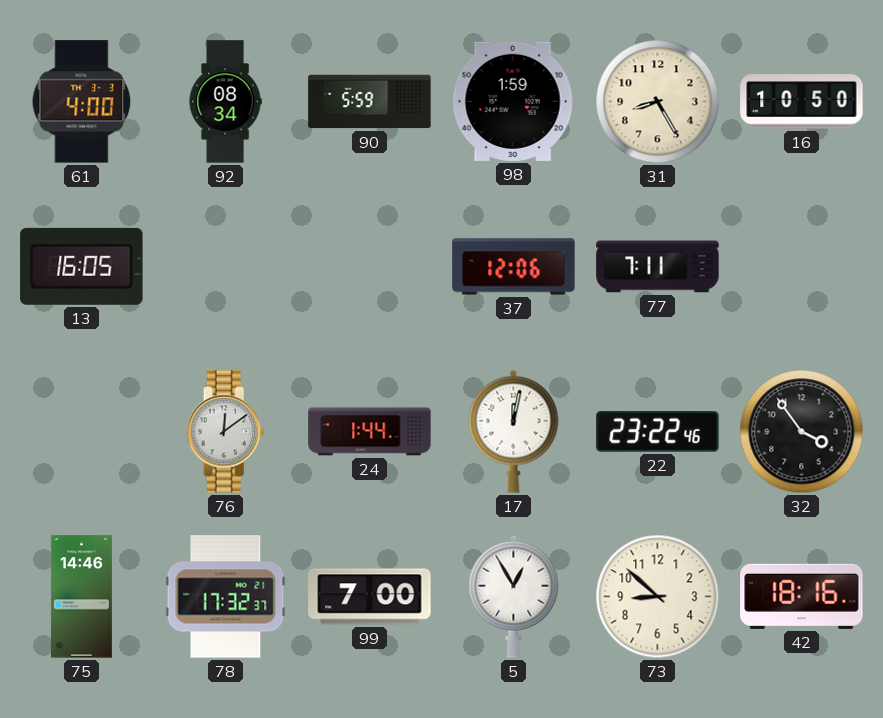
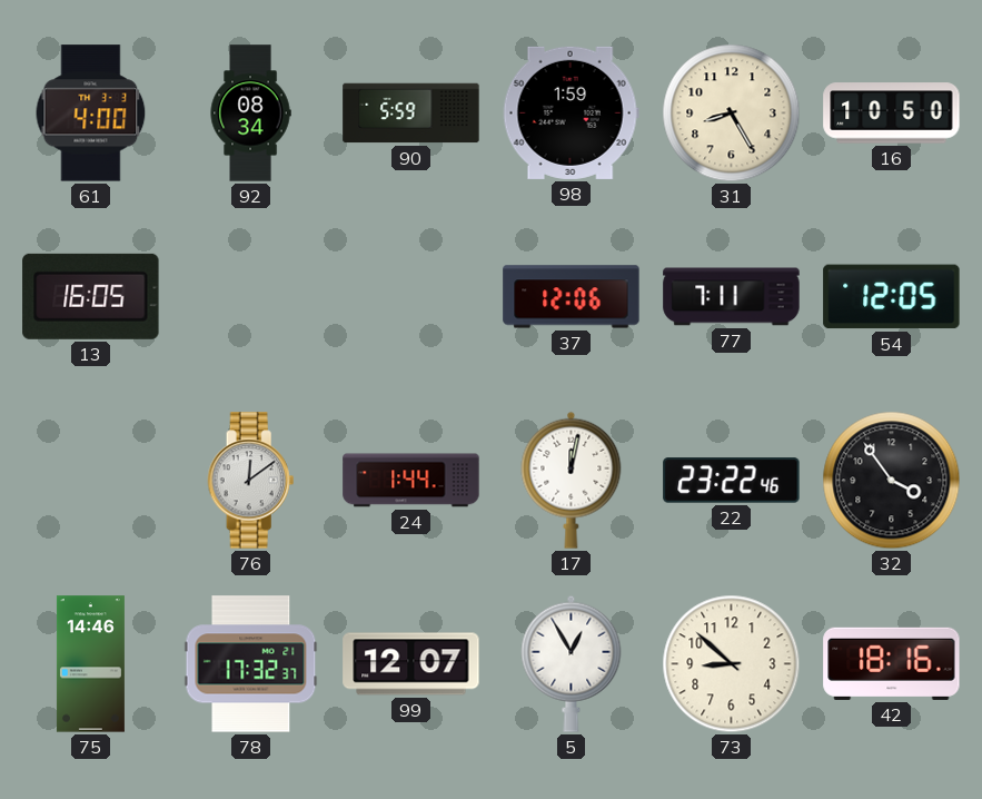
54: none -> 12:05 (892, 297)
99: 7:00 -> 12:07 (411, 664)
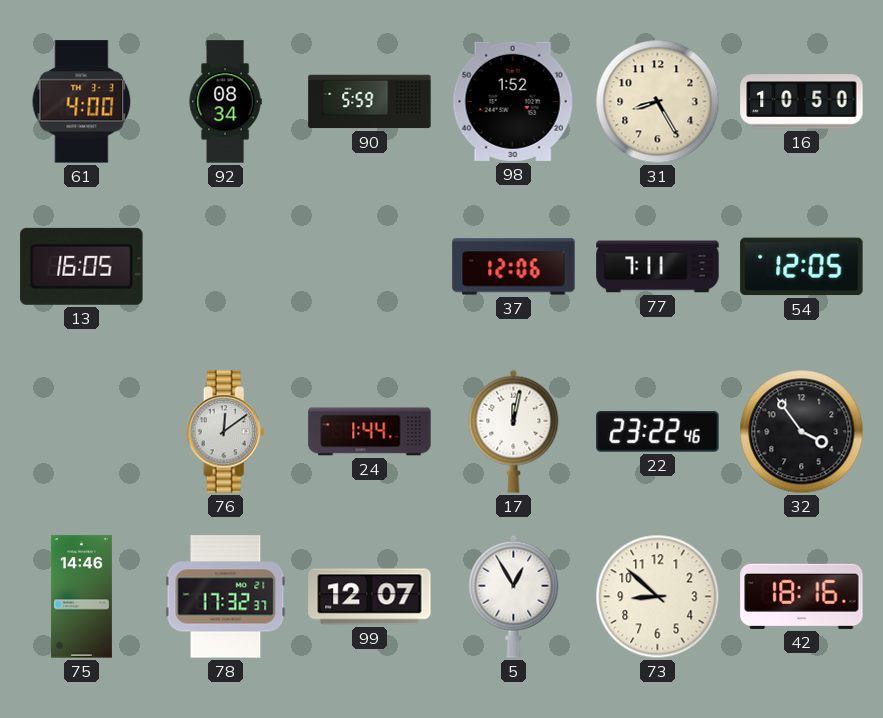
98: 1:59 -> 1:52 (513, 101)
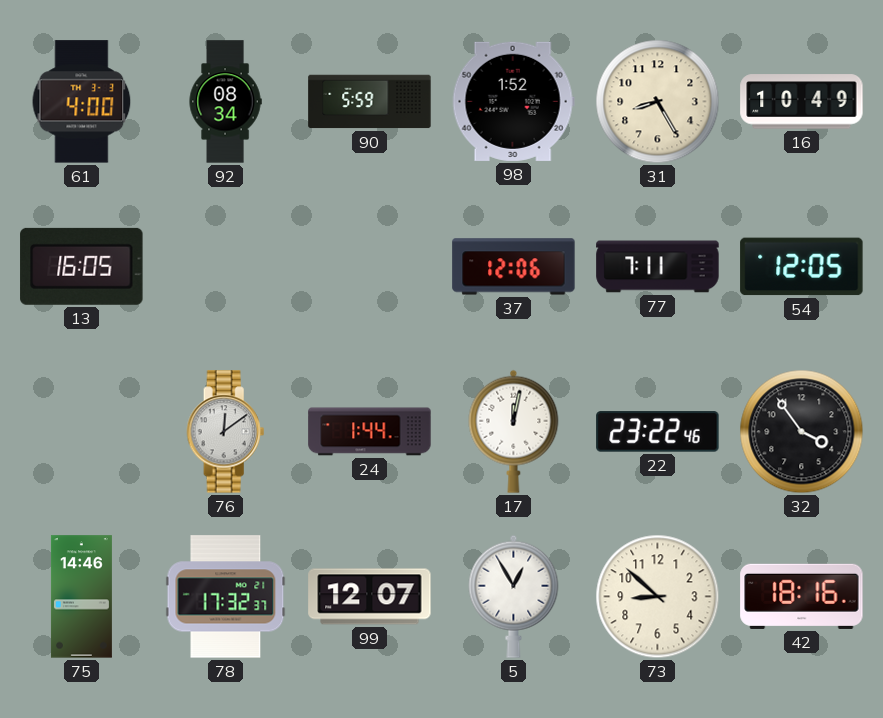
16: 10:50 -> 10:49 (802, 102)
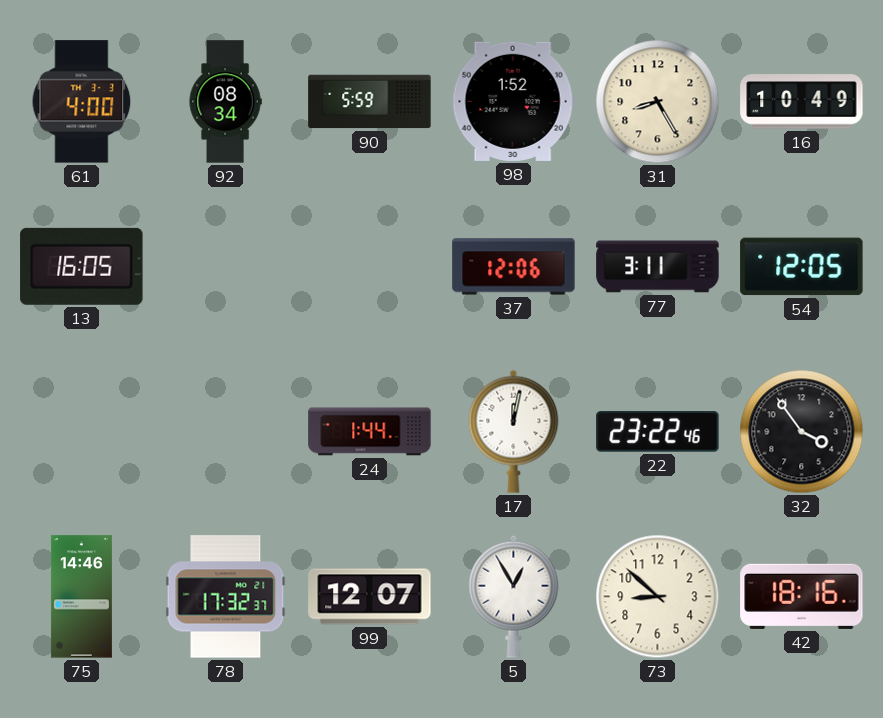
77: 7:11 -> 3:11 (658, 267)
76: 12:09 -> none (226, 432)
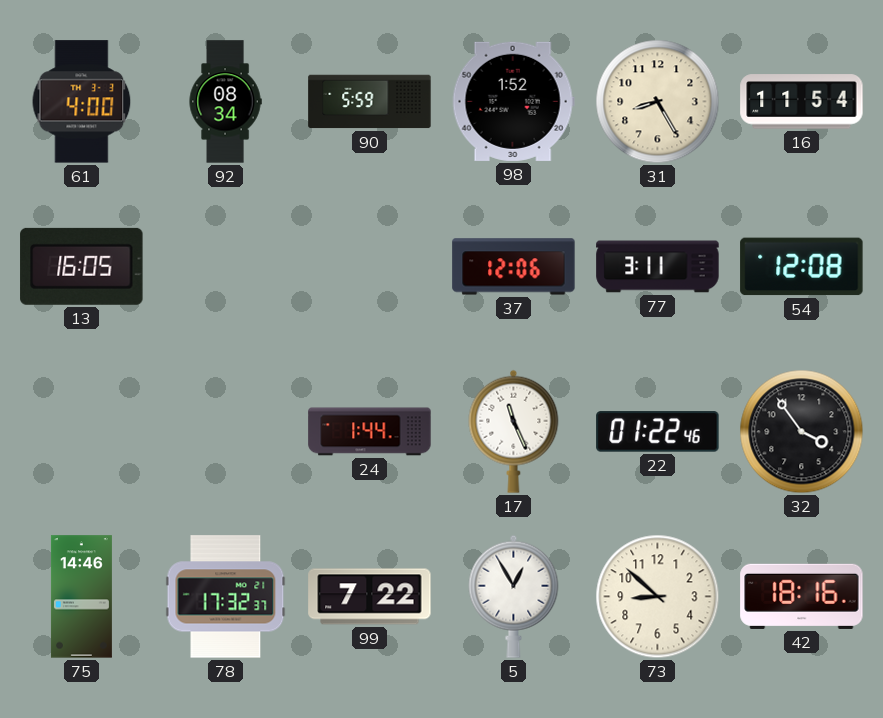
16: 10:49 -> 11:54 (802, 102)
54: 12:05 -> 12:08 (802, 267)
17: 12:02 -> 11:26 (514, 431)
22: 23:22 -> 01:22 (658, 432)
99: 12:07 -> 7:22 (370, 597)
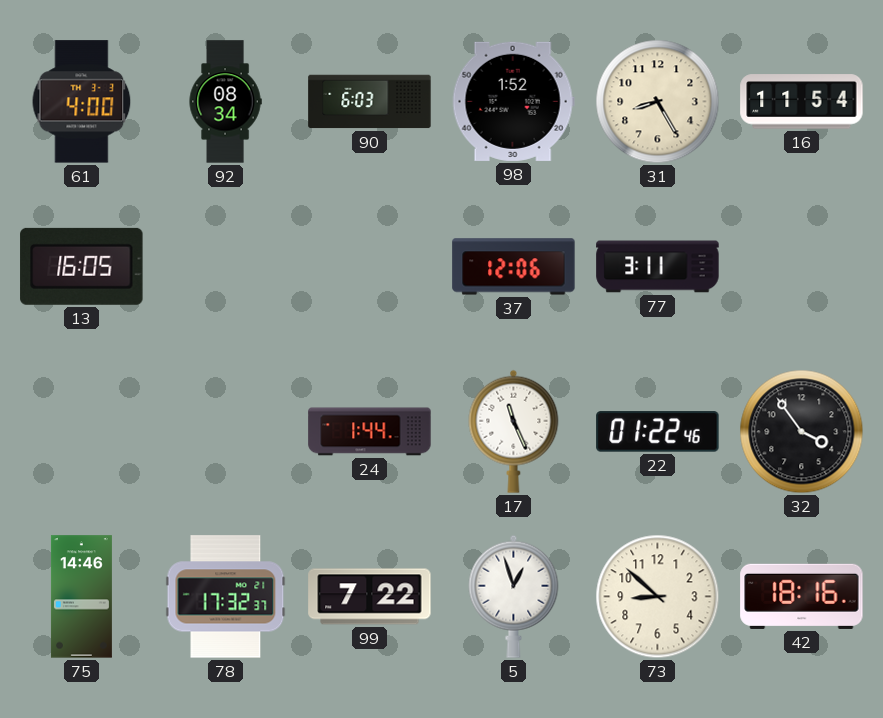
90: 5:59 -> 6:03 (370, 102)
54: 12:08 -> none (802, 267)
5: 12:55 -> 12:57 (514, 596)
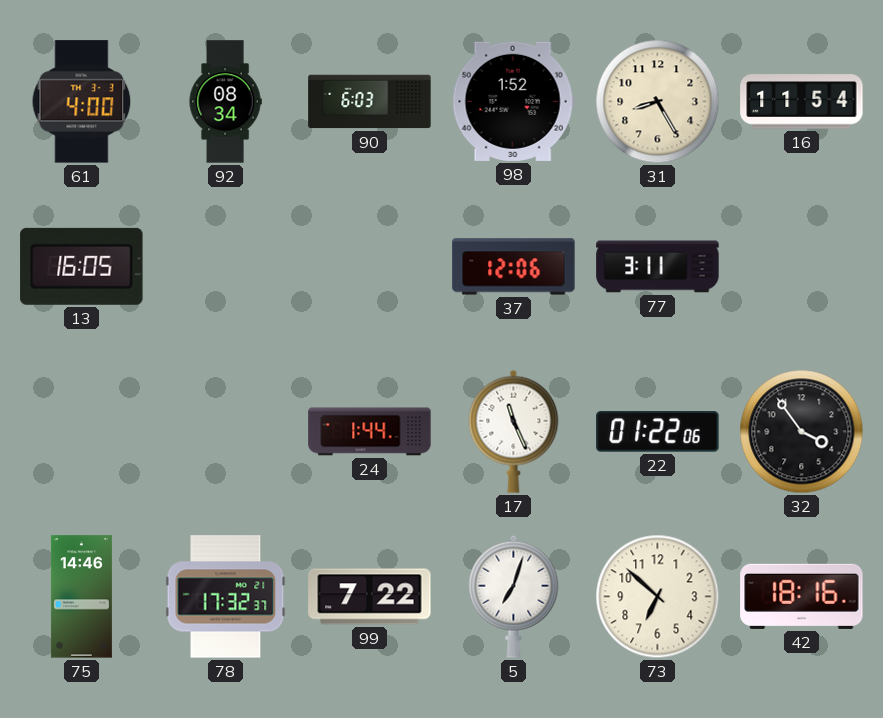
22: 01:22:46 -> 01:22:06 (658, 432)
5: 12:57 -> 7:03 (514, 596)
73: 8:52 -> 6:52 (658, 597)
